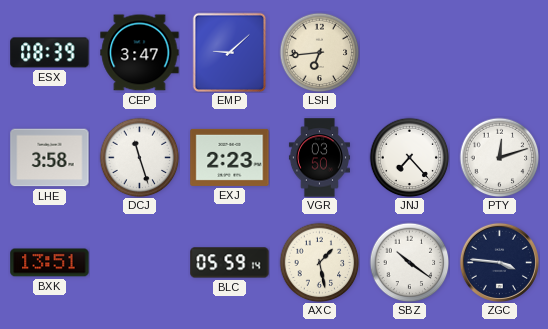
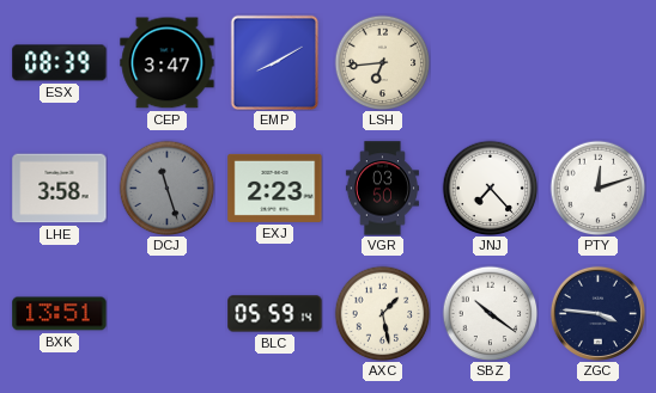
EMP: 9:08 -> 8:10 (275, 62)
DCJ dial: white -> grey (166, 188)
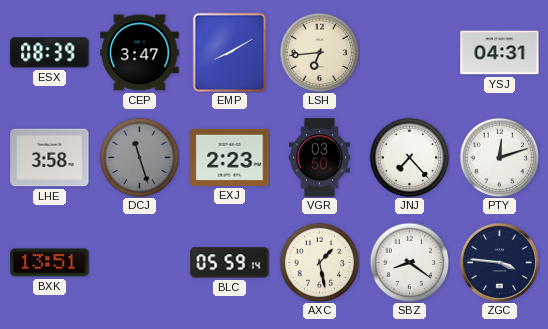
YSJ: none -> 04:31 (500, 53)
SBZ: 10:21 -> 8:21 (409, 262)
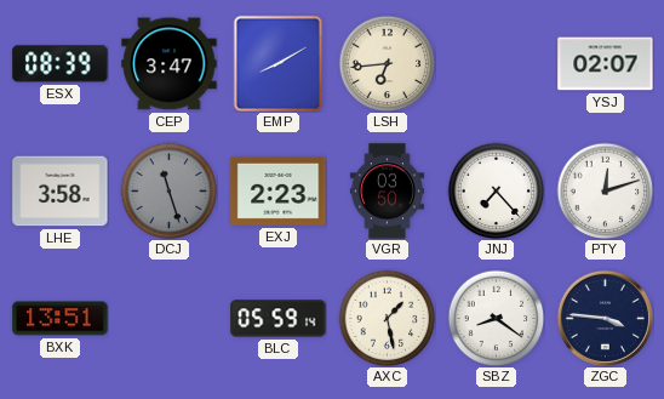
YSJ: 04:31 -> 02:07 (606, 64)
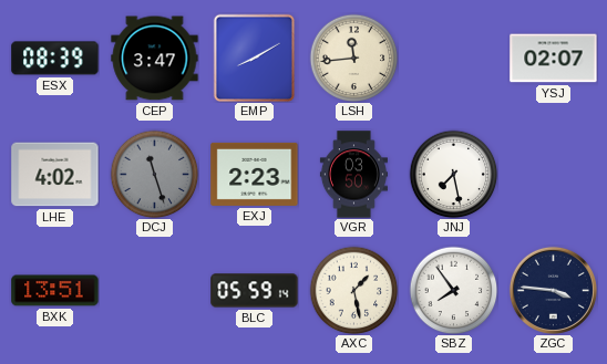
LSH: 6:44 -> 11:44 (353, 58)
LHE: 3:58 -> 4:02 (55, 175)
JNJ: 7:23 -> 7:28 (453, 174)
PTY: 12:12 -> none (605, 190)
SBZ: 8:21 -> 7:54 (453, 290)
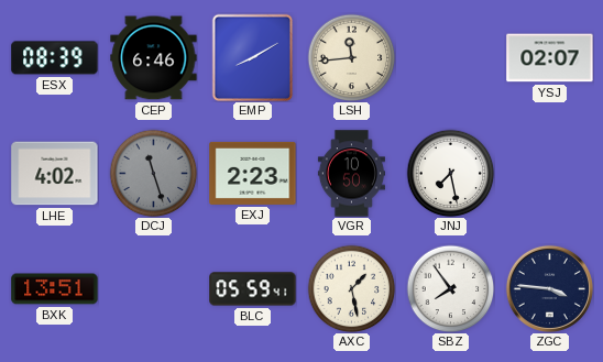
CEP: 3:47 -> 6:46 (154, 58)
VGR: 03:50 -> 10:50 (351, 174)
BLC: 05:59:14 -> 05:59:41 (253, 289)
